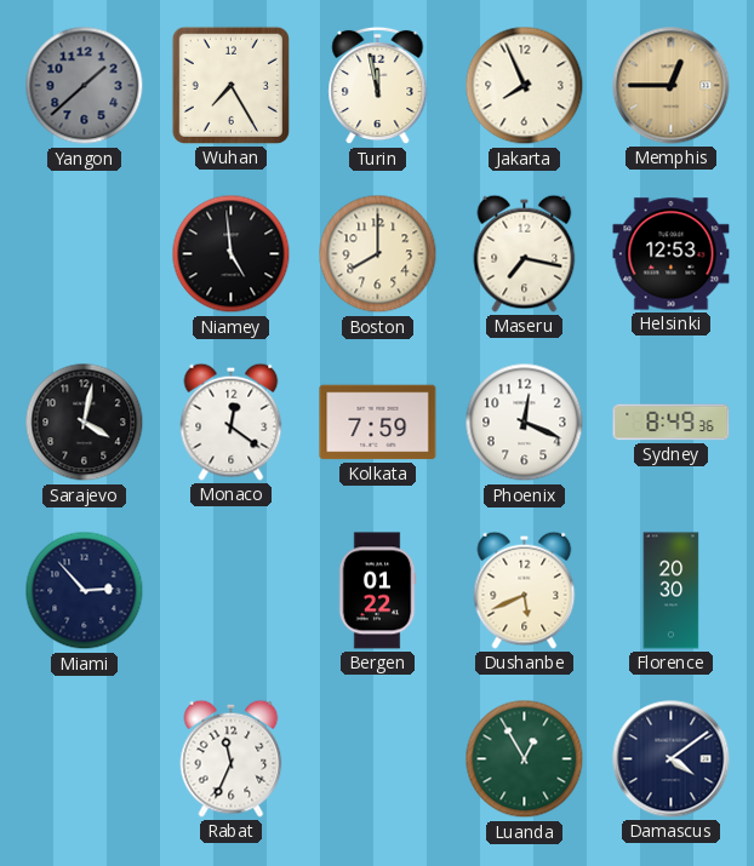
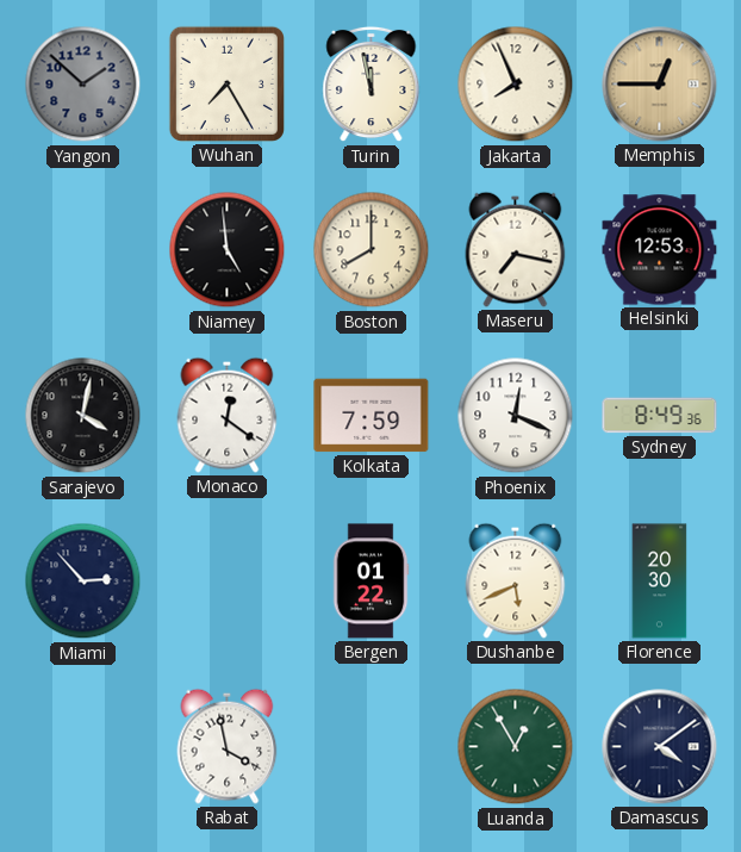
Yangon: 1:38 -> 1:52 (83, 85)
Rabat: 11:34 -> 3:58 (228, 746)
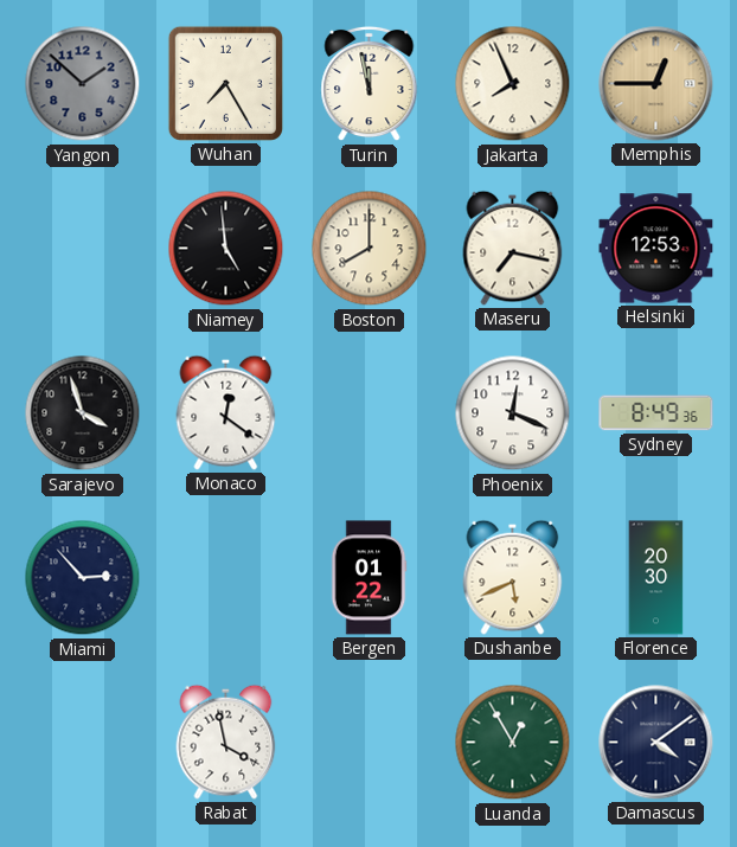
Sarajevo: 4:02 -> 3:57 (83, 413)
Kolkata: 7:59 -> none (372, 416)
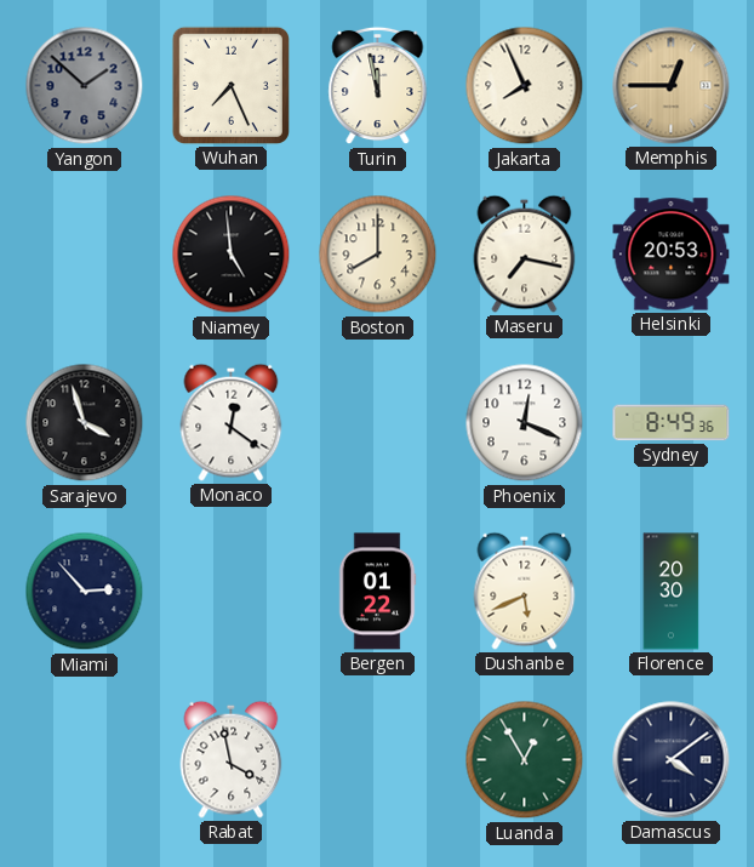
Wuhan: 7:25 -> 7:26 (230, 85)
Helsinki: 12:53 -> 20:53 (672, 255)
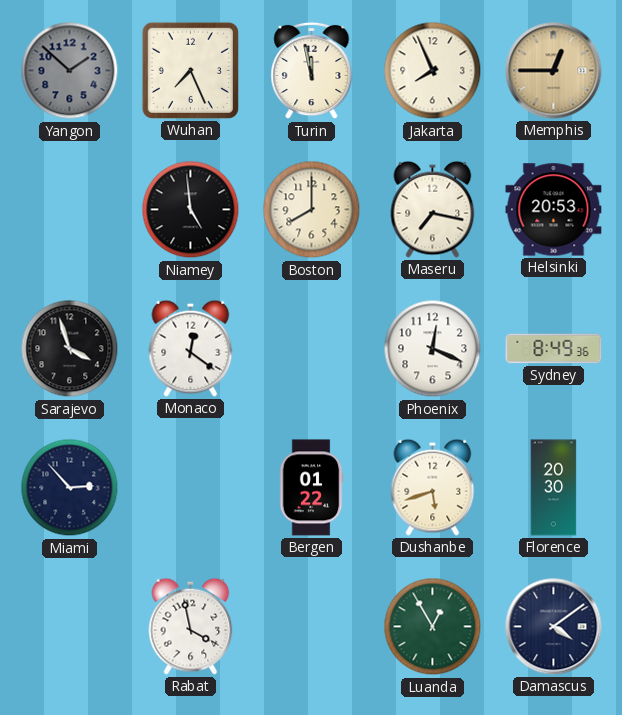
Dushanbe: 5:41 -> 5:42 (433, 487)
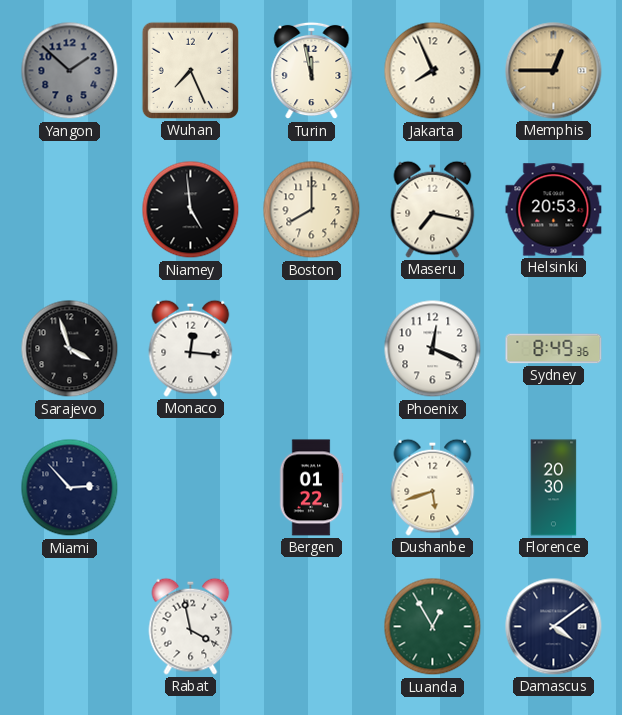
Monaco: 12:21 -> 12:16 (191, 348)
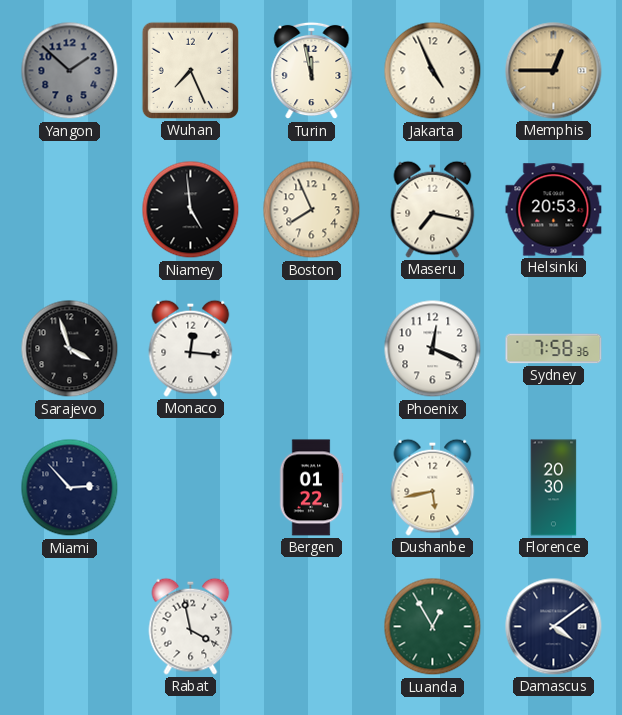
Jakarta: 7:56 -> 4:56 (433, 71)
Boston: 8:00 -> 7:56 (312, 210)
Sydney: 8:49 -> 7:58 (554, 349)
Dushanbe: 5:42 -> 5:43 (433, 487)
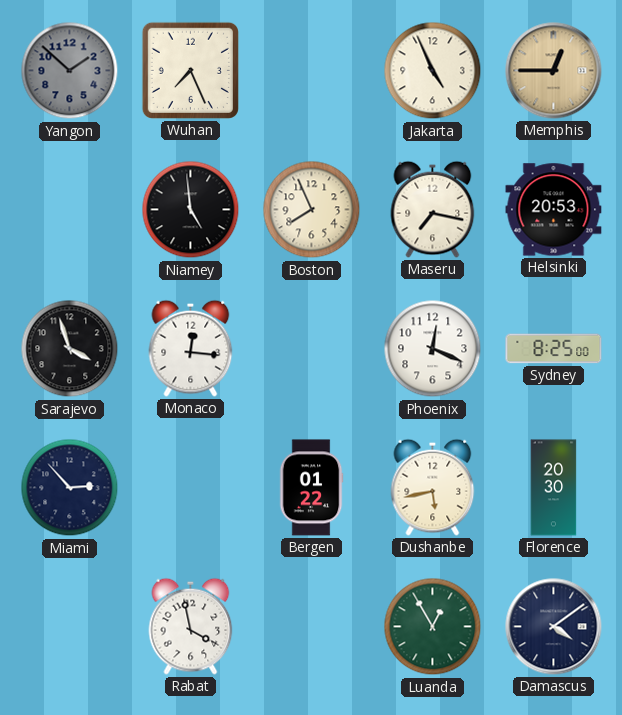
Turin: 11:58 -> none (312, 71)
Sydney: 7:58 -> 8:25 (554, 349)
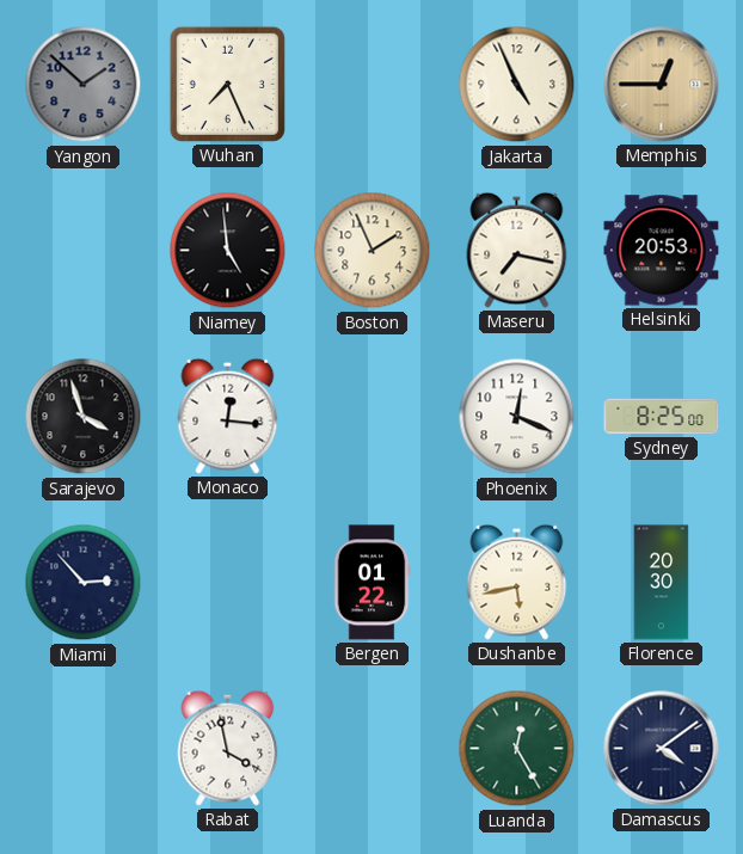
Boston: 7:56 -> 1:56 (373, 251)
Luanda: 12:55 -> 12:25 (517, 749)
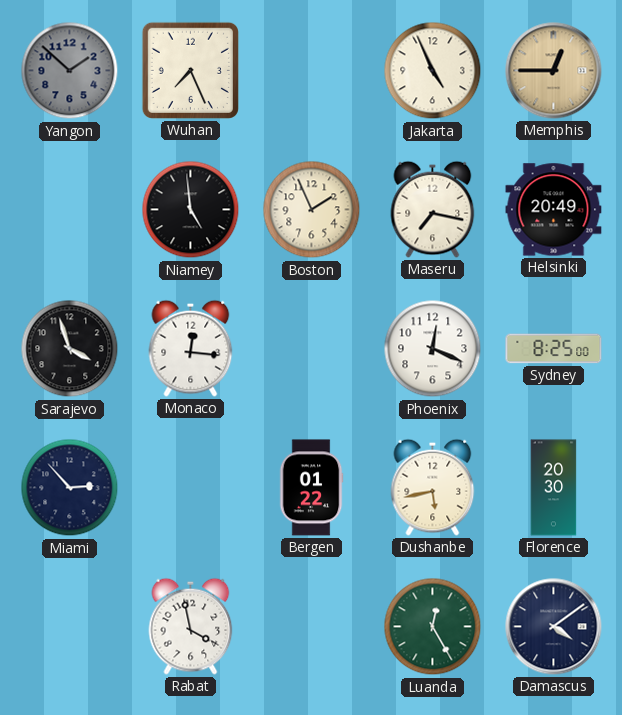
Helsinki: 20:53 -> 20:49 (554, 210)
